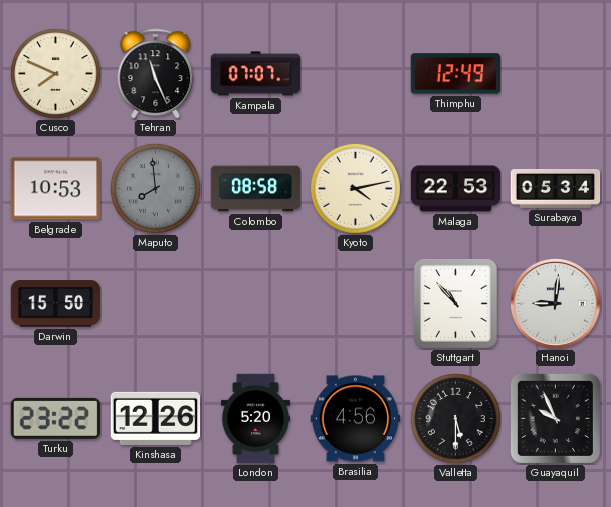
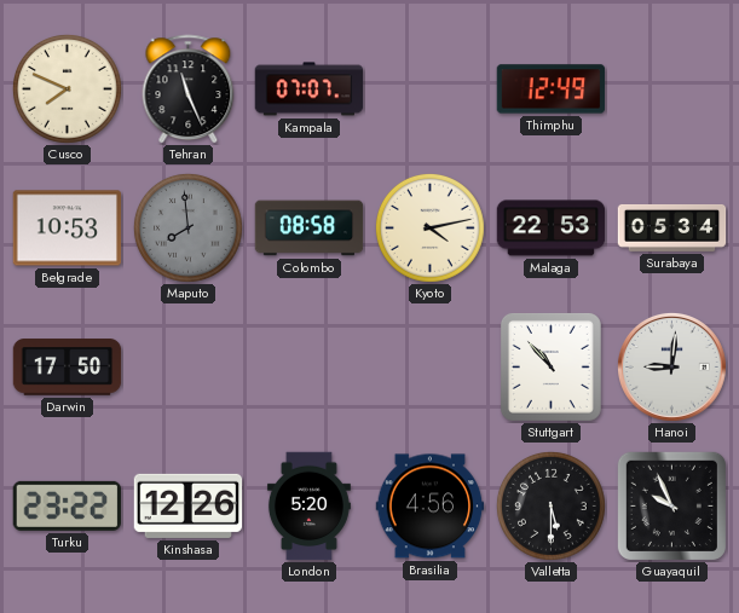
Darwin: 15:50 -> 17:50 (68, 368)
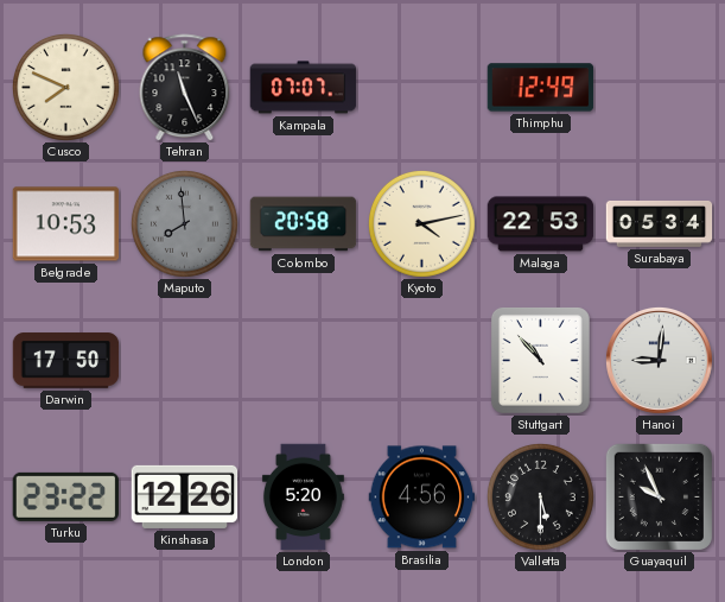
Colombo: 08:58 -> 20:58 (304, 224)
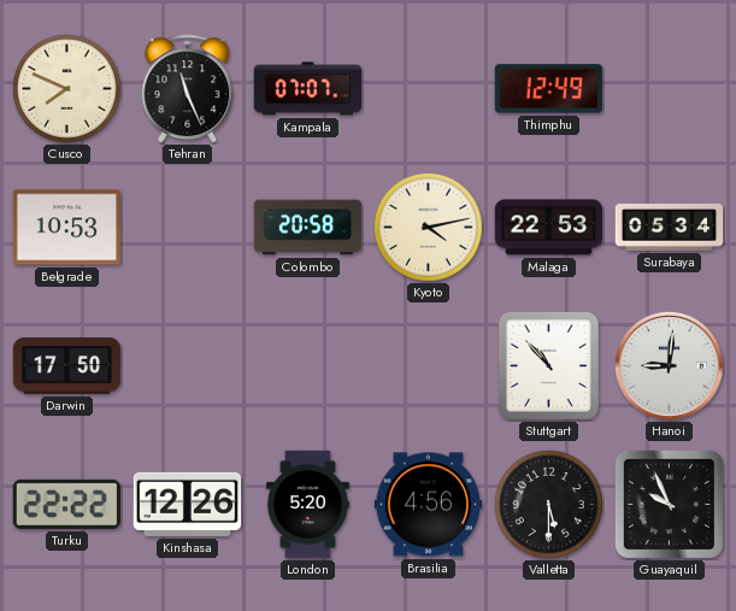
Maputo: 7:59 -> none (185, 224)
Turku: 23:22 -> 22:22 (66, 504)
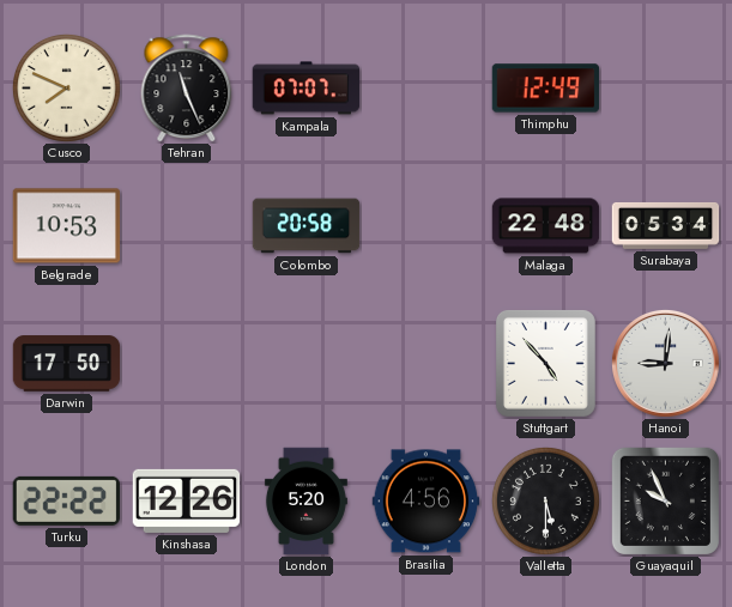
Kyoto: 4:13 -> none (429, 228)
Malaga: 22:53 -> 22:48 (546, 226)
Stuttgart: 10:53 -> 4:53 (545, 363)
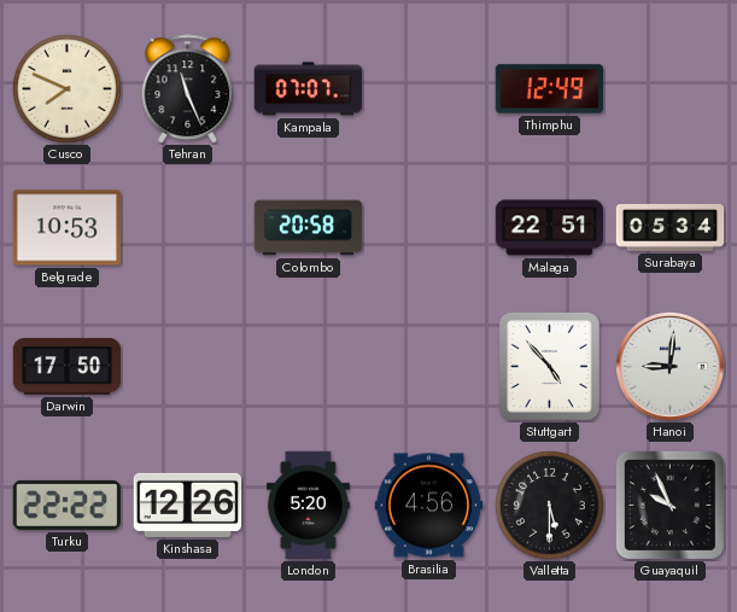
Malaga: 22:48 -> 22:51 (550, 228)
